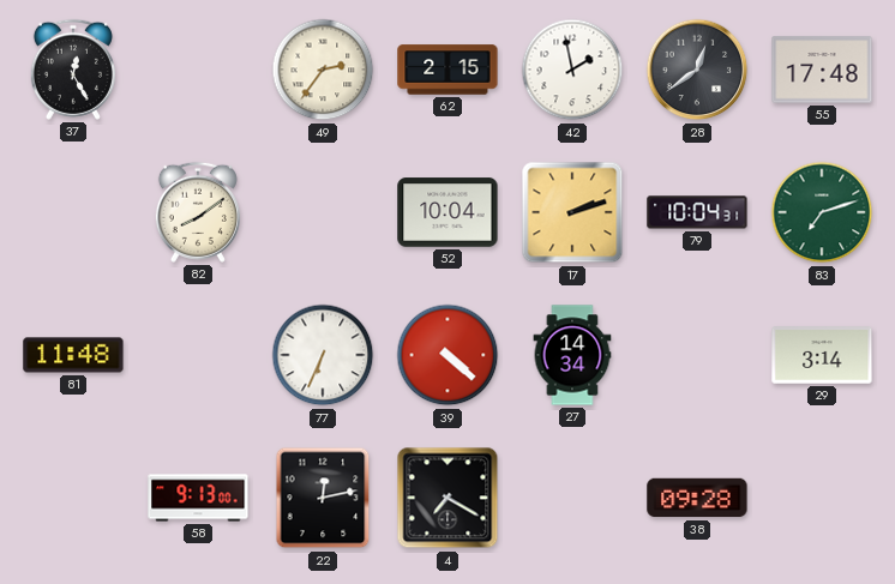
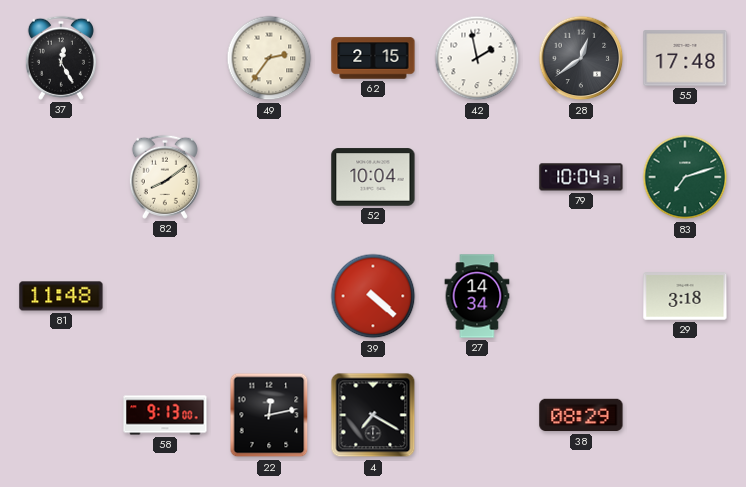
17: 2:12 -> none (572, 212)
77: 6:34 -> none (323, 355)
29: 3:14 -> 3:18 (685, 296)
38: 09:28 -> 08:29 (581, 415)
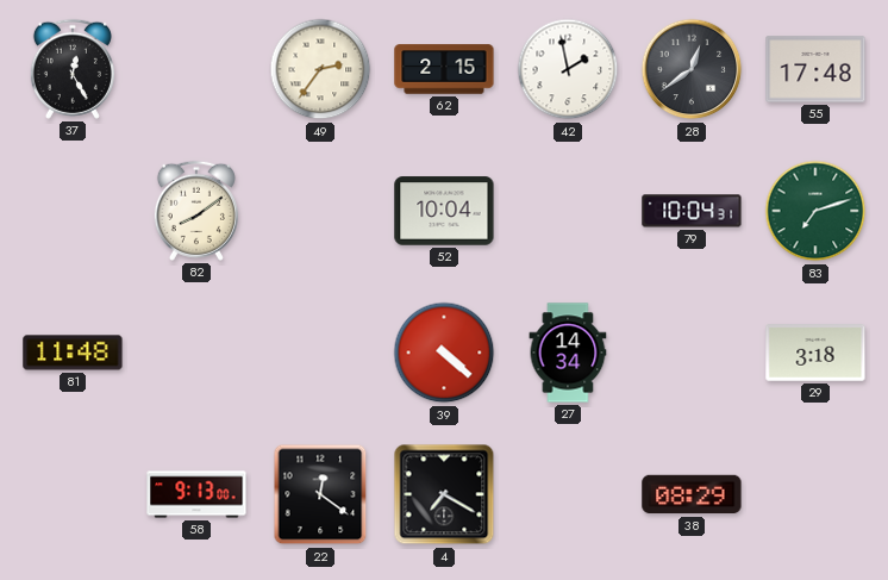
22: 12:13 -> 12:21 (320, 494)
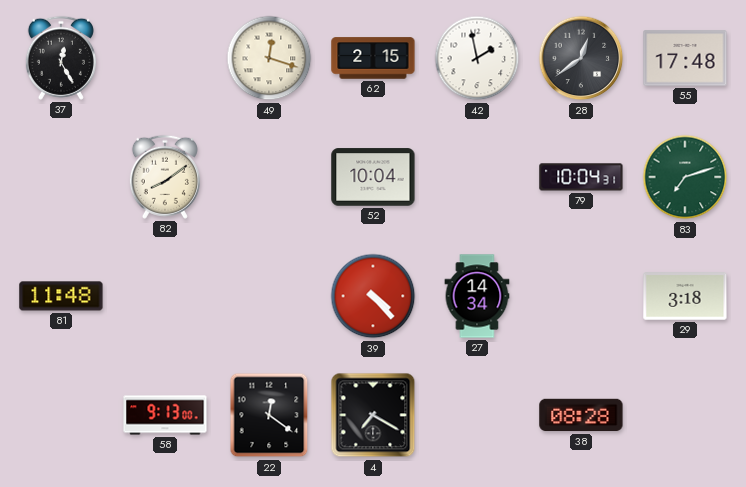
49: 2:36 -> 12:18 (269, 58)
39: 4:22 -> 4:23 (373, 296)
38: 08:29 -> 08:28 (581, 415)
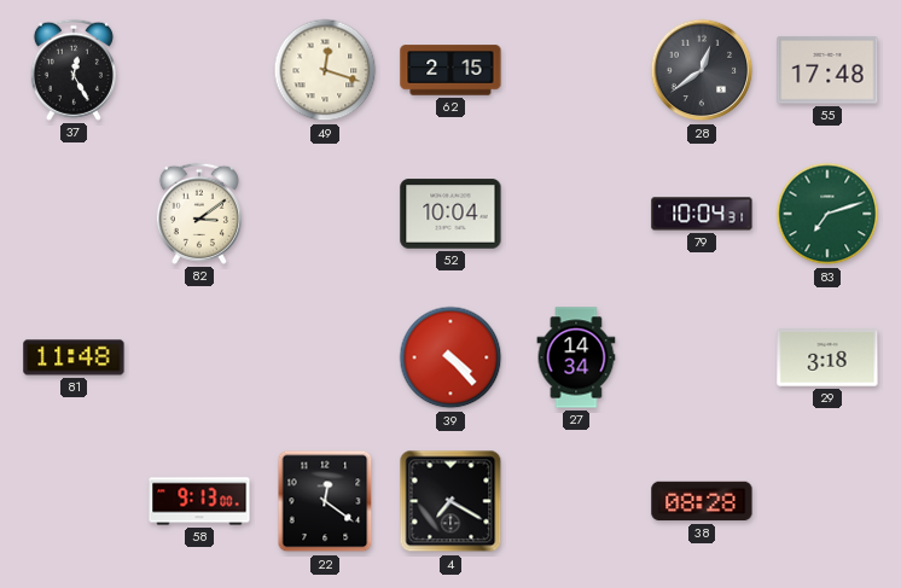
42: 1:58 -> none (477, 58)
82: 8:09 -> 3:09 (199, 214)
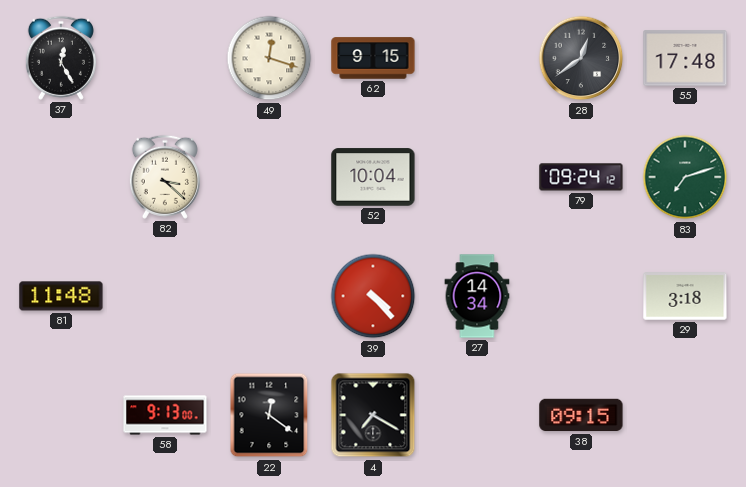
62: 2:15 -> 9:15 (373, 58)
82: 3:09 -> 3:22 (165, 177)
79: 10:04 -> 09:24 (581, 177)
38: 08:28 -> 09:15 (581, 415)
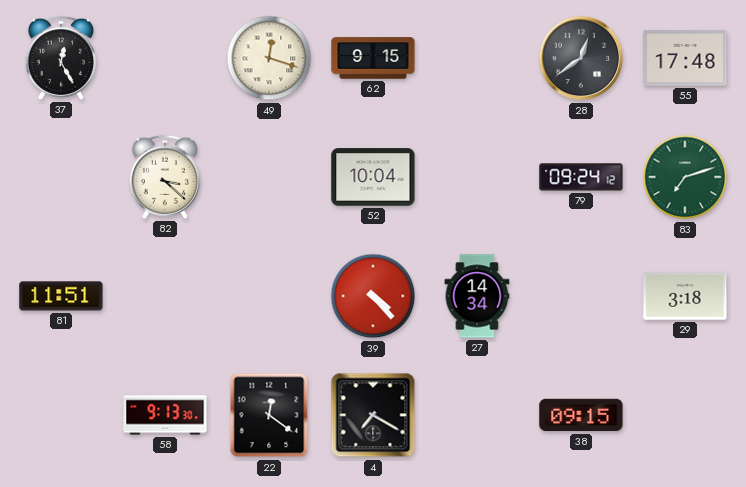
81: 11:48 -> 11:51 (61, 296)
58: 9:13:00 -> 9:13:30 (165, 415)
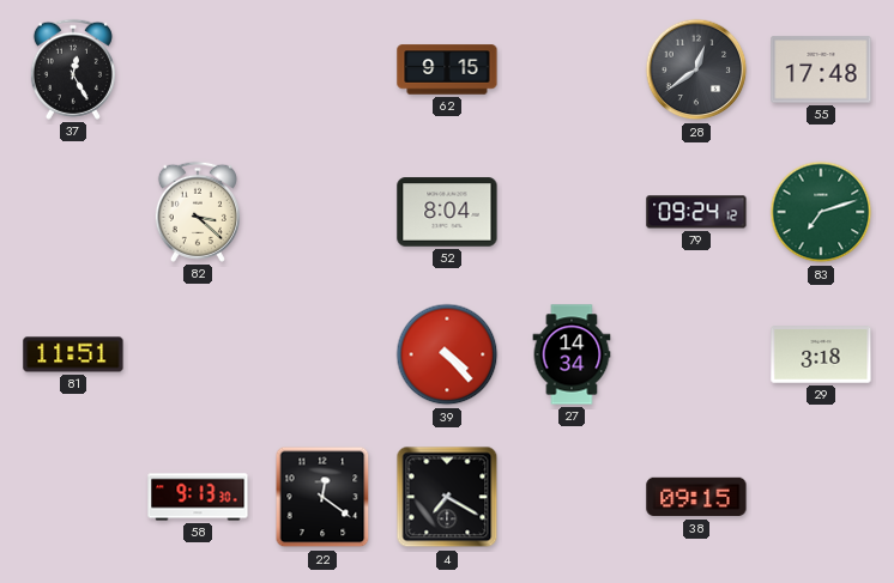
49: 12:18 -> none (269, 58)
52: 10:04 -> 8:04 (447, 212)
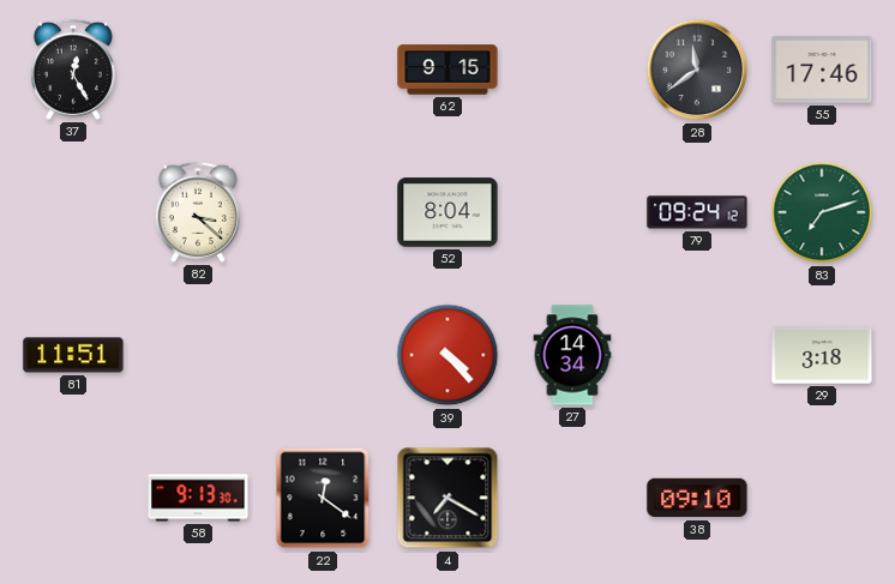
28: 12:39 -> 11:39 (697, 70)
55: 17:48 -> 17:46 (822, 70)
38: 09:15 -> 09:10 (697, 498)
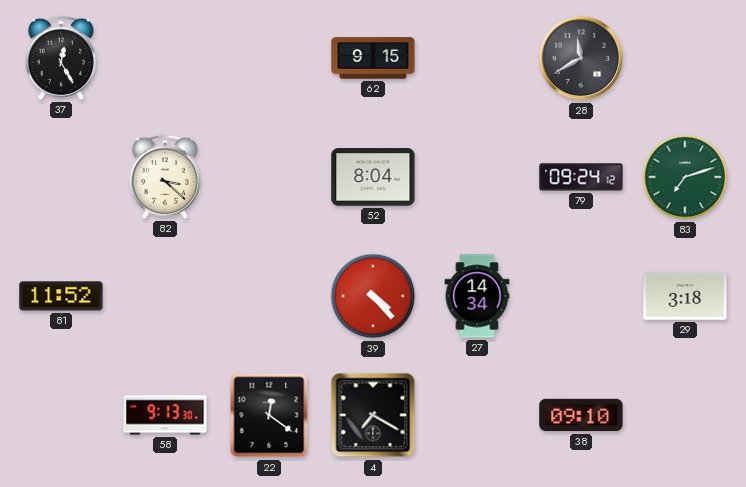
28: 11:39 -> 11:40 (581, 58)
55: 17:46 -> none (822, 70)
81: 11:51 -> 11:52 (61, 296)
